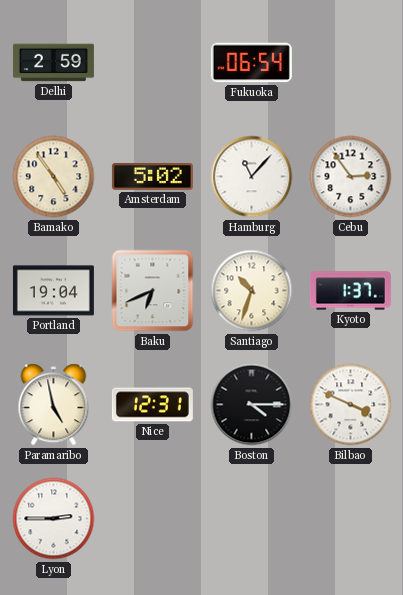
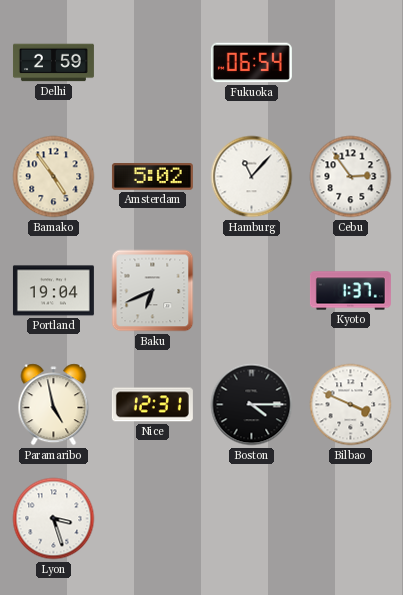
Santiago: 10:33 -> none (252, 291)
Lyon: 2:45 -> 3:27 (54, 519)
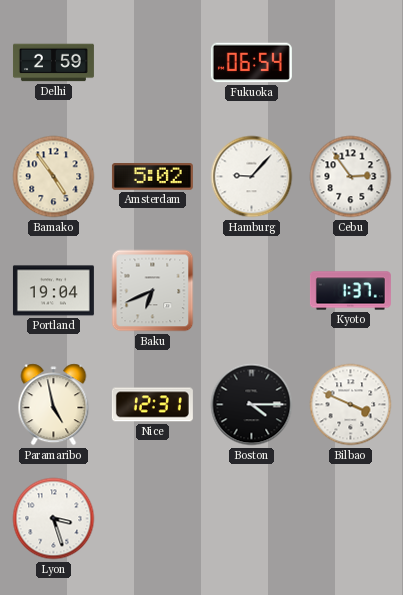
Hamburg: 11:07 -> 9:07 (252, 177)
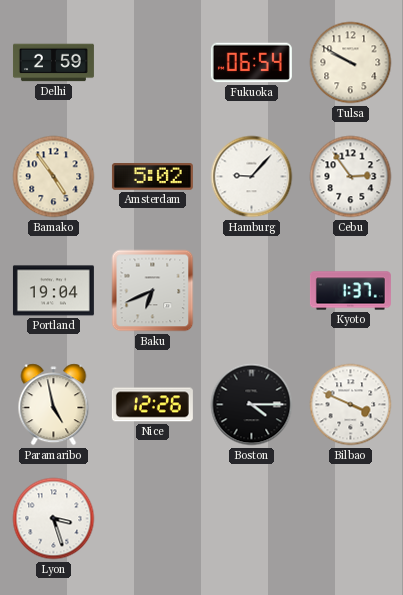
Tulsa: none -> 9:50 (351, 63)
Nice: 12:31 -> 12:26 (152, 405)
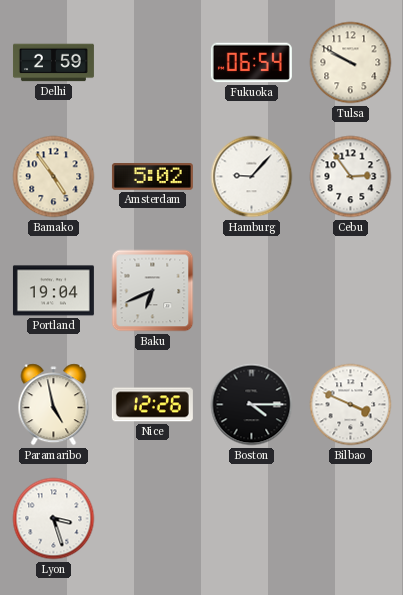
Kyoto: 1:37 -> none (350, 291)
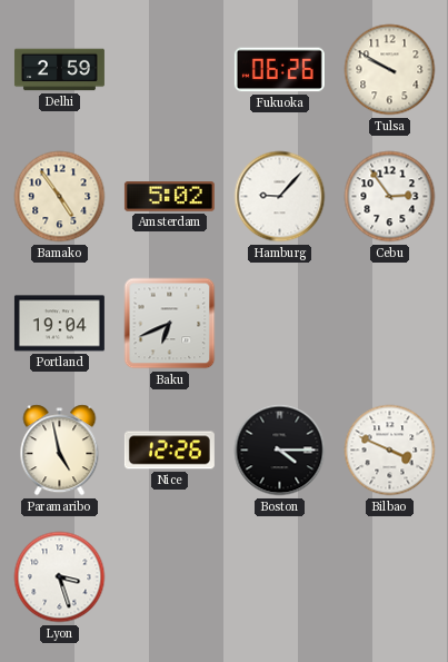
Fukuoka: 06:54 -> 06:26 (279, 70)
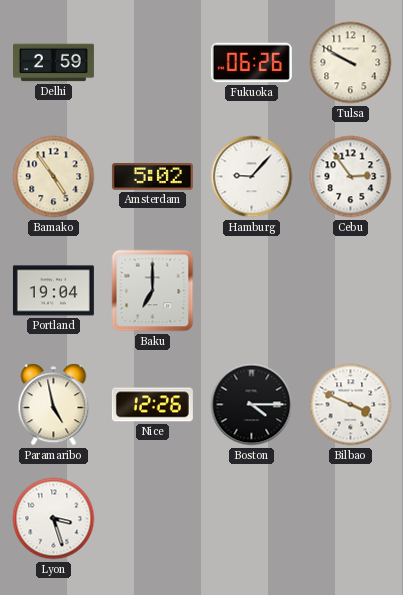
Baku: 6:41 -> 7:00 (153, 291)
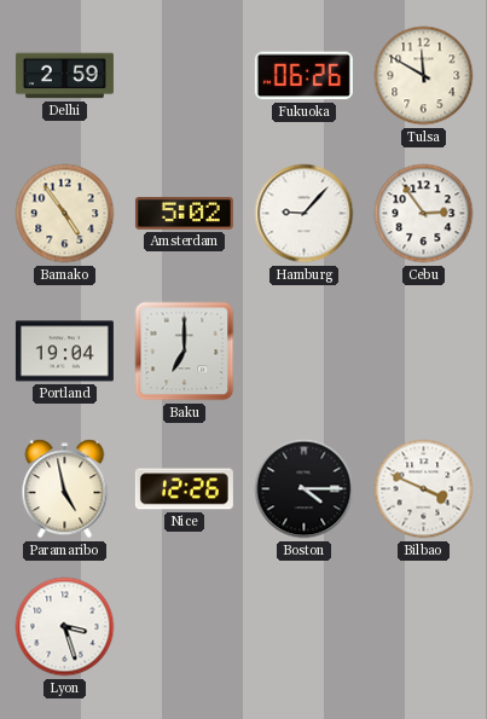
Tulsa: 9:50 -> 11:50 (424, 76)
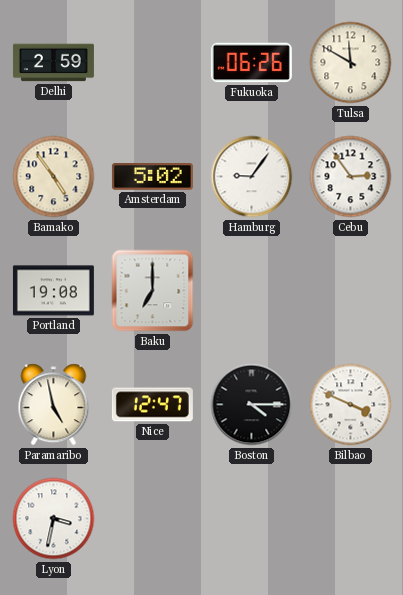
Hamburg: 9:07 -> 9:06 (252, 177)
Portland: 19:04 -> 19:08 (53, 291)
Nice: 12:26 -> 12:47 (152, 405)
Lyon: 3:27 -> 3:32 (54, 519)
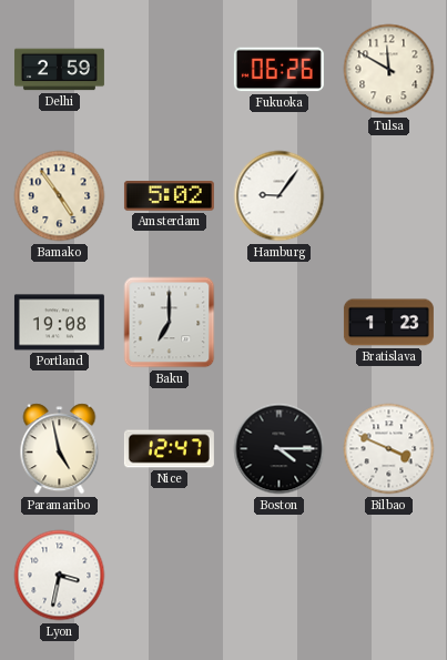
Cebu: 2:54 -> none (351, 177)
Bratislava: none -> 1:23 (388, 323)
